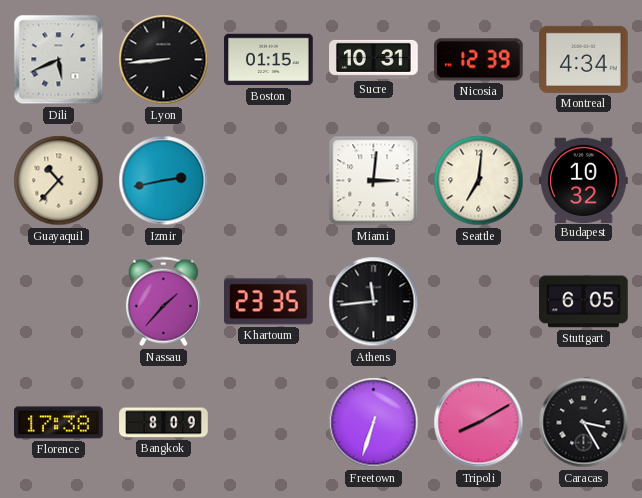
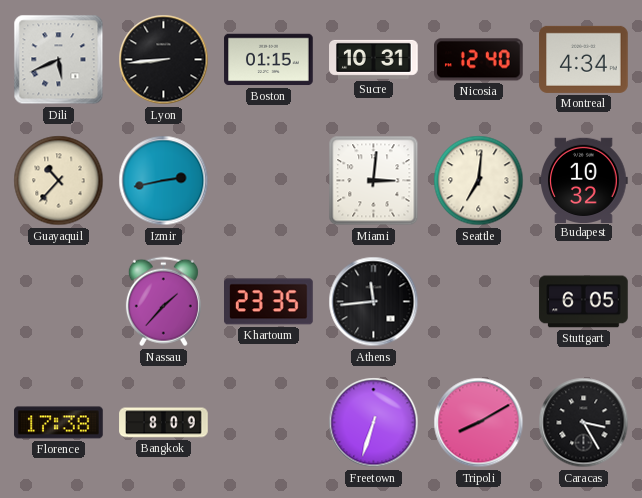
Nicosia: 12:39 -> 12:40 (479, 60)
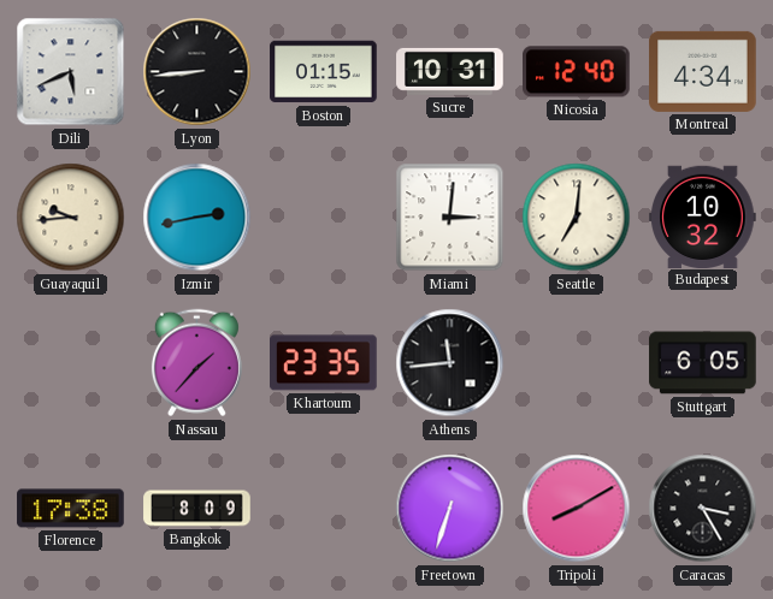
Guayaquil: 10:37 -> 9:44 (71, 218)
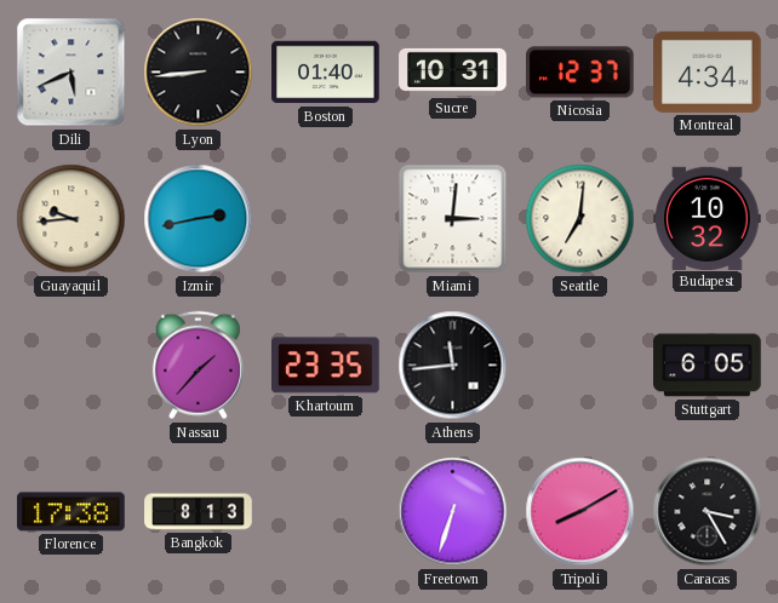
Boston: 01:15 -> 01:40 (326, 73)
Nicosia: 12:40 -> 12:37 (580, 73)
Bangkok: 8:09 -> 8:13 (199, 512)
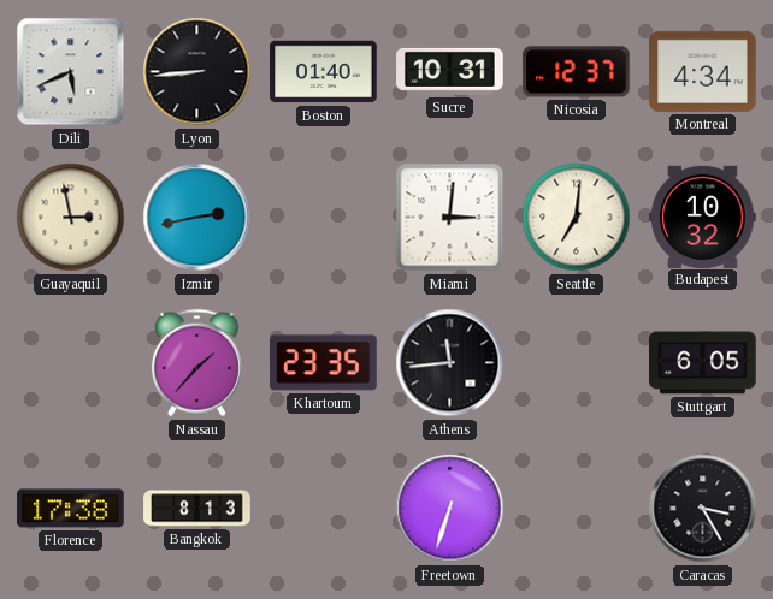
Guayaquil: 9:44 -> 2:58 (71, 218)
Tripoli: 8:10 -> none (580, 512)
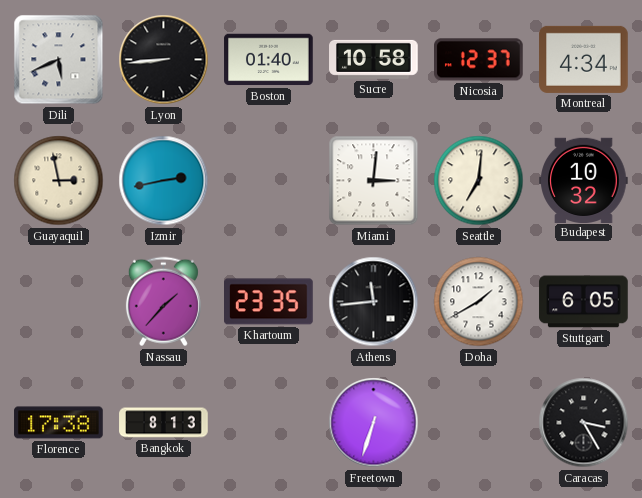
Sucre: 10:31 -> 10:58 (374, 59)
Doha: none -> 1:40 (479, 302)
